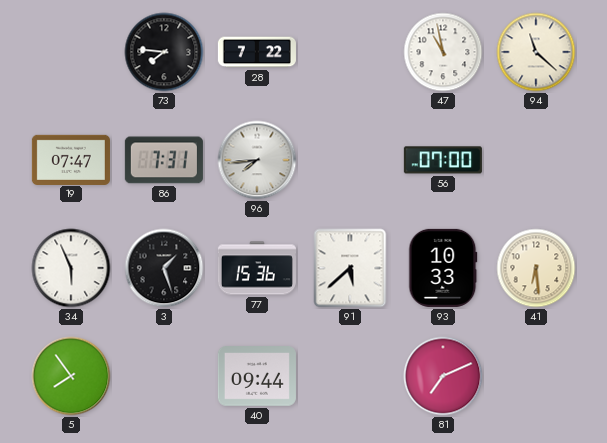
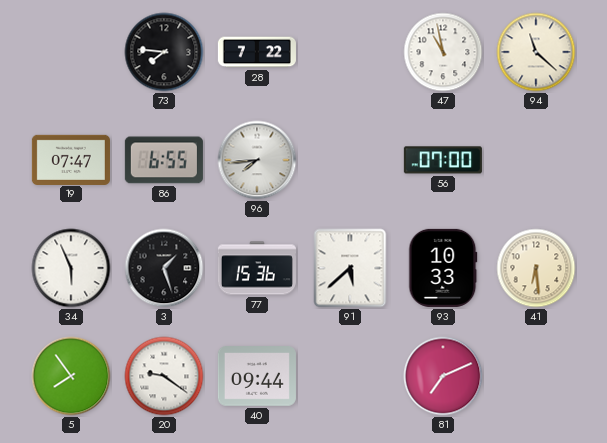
86: 7:31 -> 6:55 (164, 160)
20: none -> 9:21 (164, 376)
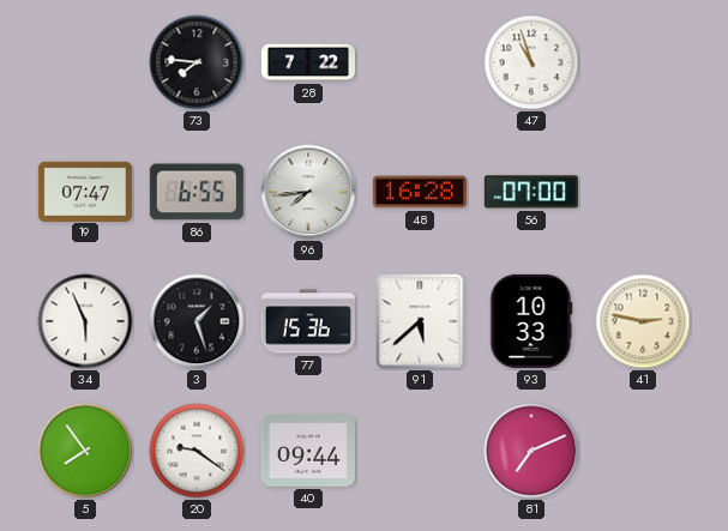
47: 10:58 -> 10:57 (531, 62)
94: 11:22 -> none (536, 52)
48: none -> 16:28 (420, 192)
41: 6:29 -> 2:47 (643, 321)
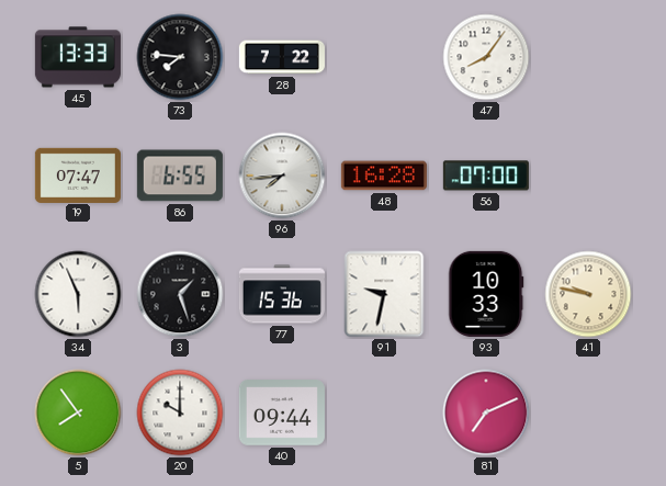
45: none -> 13:33 (78, 57)
47: 10:57 -> 8:06 (486, 57)
91: 5:38 -> 9:32 (384, 294)
41: 2:47 -> 9:47 (588, 294)
20: 9:21 -> 10:00 (180, 412)
